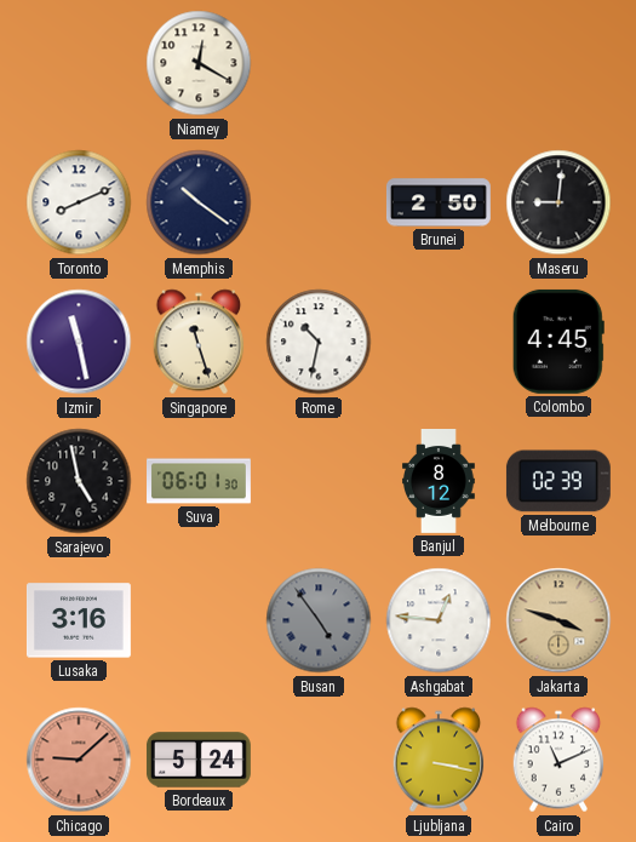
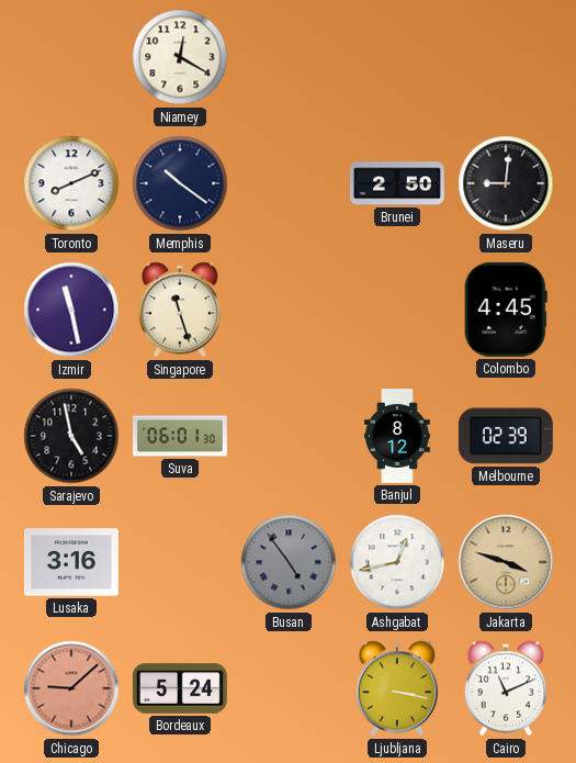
Rome: 10:32 -> none (319, 342)
Ashgabat: 12:46 -> 12:43 (397, 562)
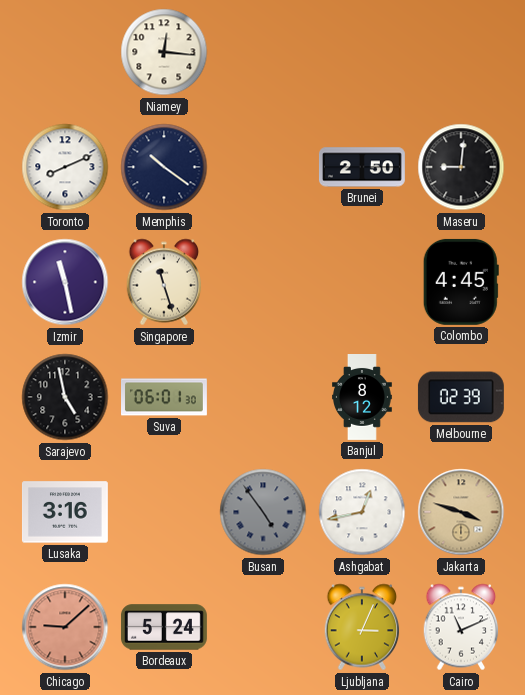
Niamey: 12:20 -> 12:16 (164, 52)
Ljubljana: 3:17 -> 3:04 (362, 627)
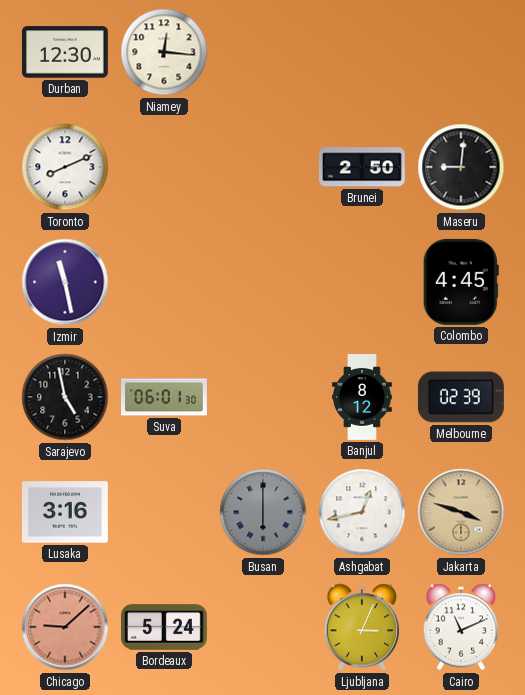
Durban: none -> 12:30 (65, 52)
Memphis: 10:21 -> none (164, 167)
Singapore: 11:27 -> none (164, 282)
Busan: 4:54 -> 6:00 (263, 512)
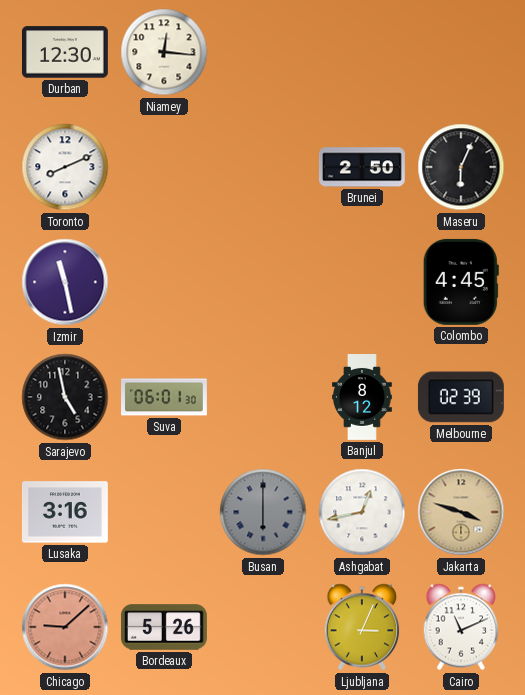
Maseru: 9:01 -> 6:04 (461, 167)
Bordeaux: 5:24 -> 5:26 (164, 627)
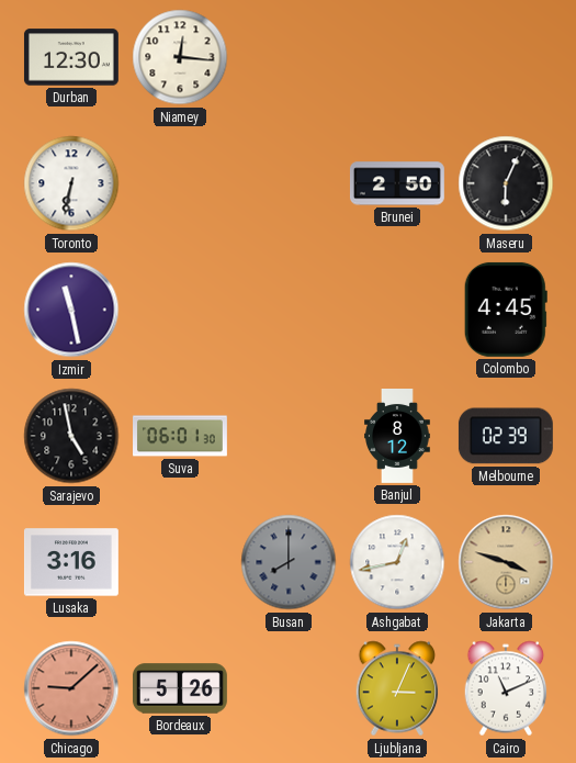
Toronto: 8:11 -> 6:32 (71, 183)
Busan: 6:00 -> 8:00 (289, 562)
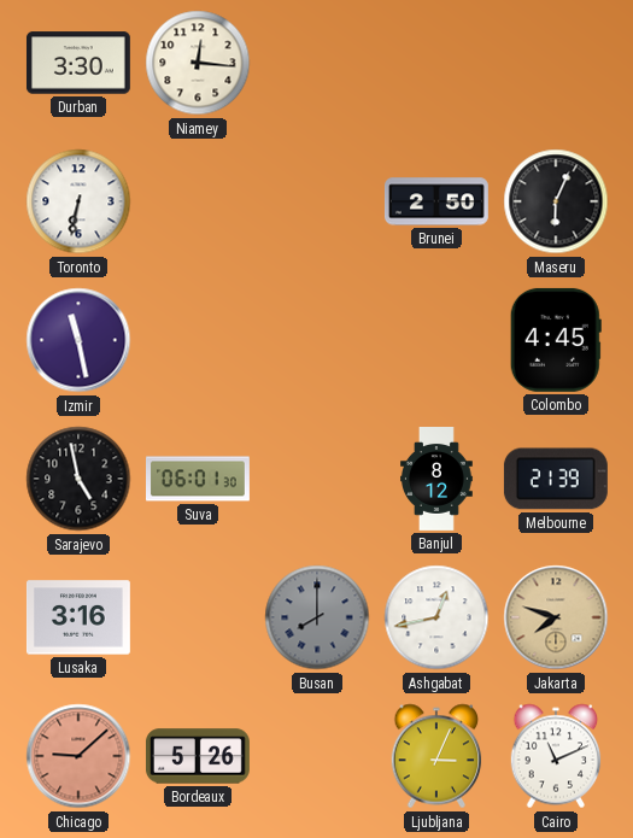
Durban: 12:30 -> 3:30 (78, 63)
Melbourne: 02:39 -> 21:39 (556, 479)
Jakarta: 3:48 -> 7:48 (556, 617)
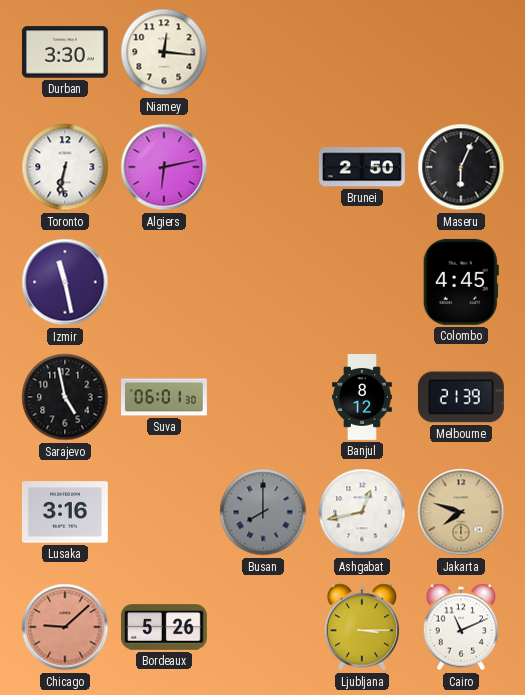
Algiers: none -> 6:13 (164, 167)
Ljubljana: 3:04 -> 3:15 (362, 627)
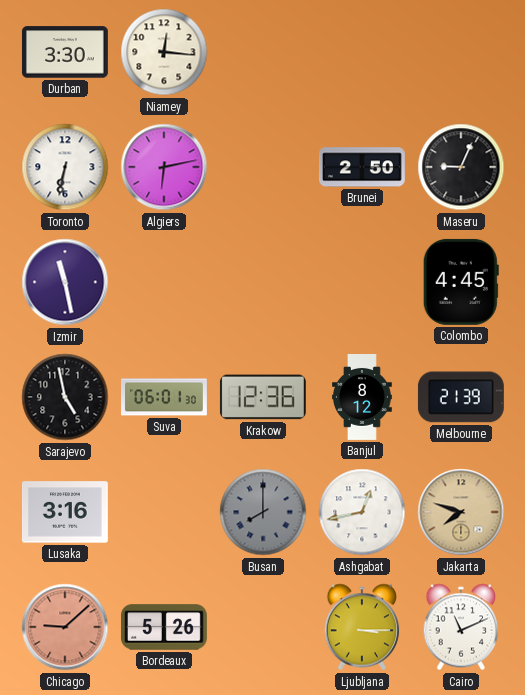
Maseru: 6:04 -> 9:04 (461, 167)
Krakow: none -> 12:36 (263, 397)
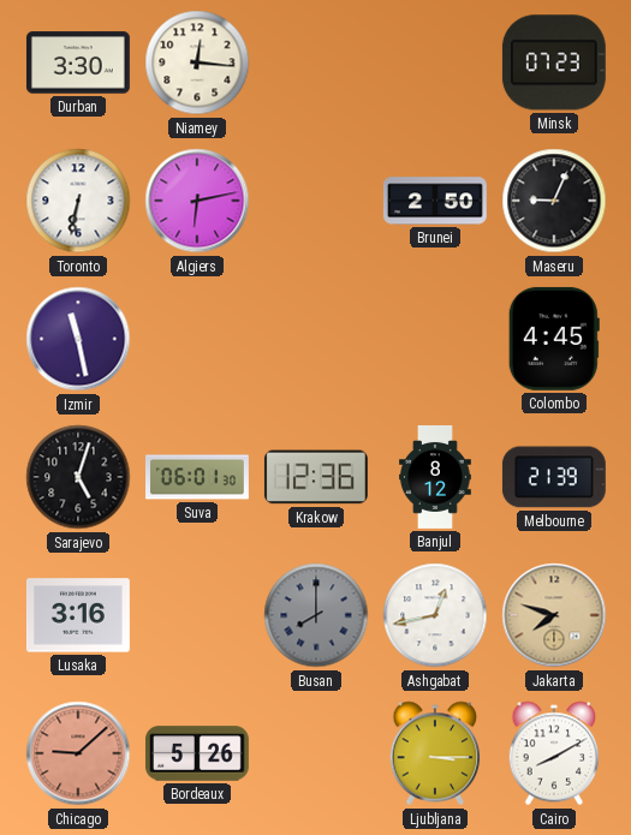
Minsk: none -> 07:23 (554, 62)
Sarajevo: 4:58 -> 5:03 (78, 477)
Cairo: 11:11 -> 8:10 (554, 753)
